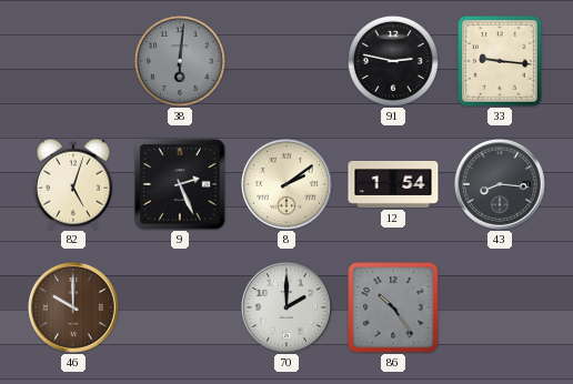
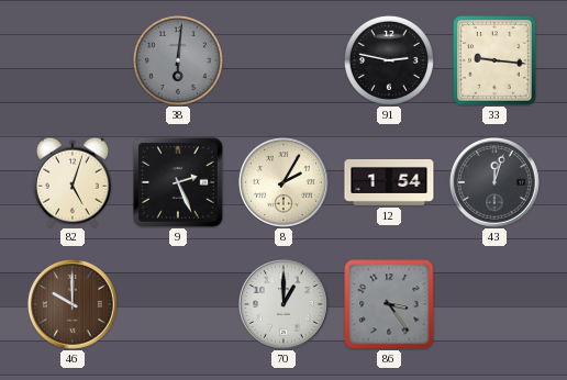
8: 2:09 -> 2:05 (283, 182)
43: 8:16 -> 12:03 (494, 182)
70: 2:00 -> 1:00 (283, 304)
86: 10:24 -> 3:24 (389, 304)
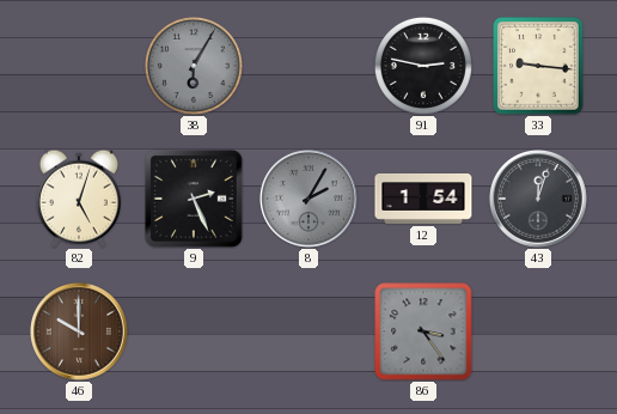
38: 6:01 -> 6:05 (194, 66)
8 dial: cream -> grey (308, 199)
70: 1:00 -> none (283, 304)
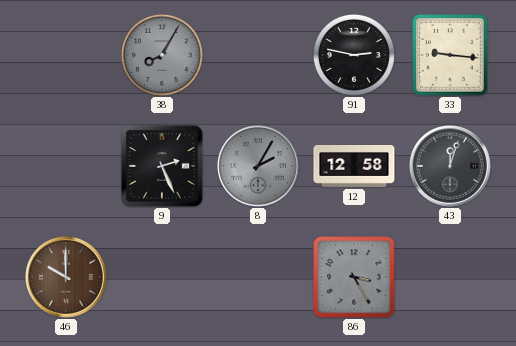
38: 6:05 -> 8:05 (162, 55)
82: 5:03 -> none (79, 199)
12: 1:54 -> 12:58 (354, 166)
86: 3:24 -> 3:25 (354, 277)
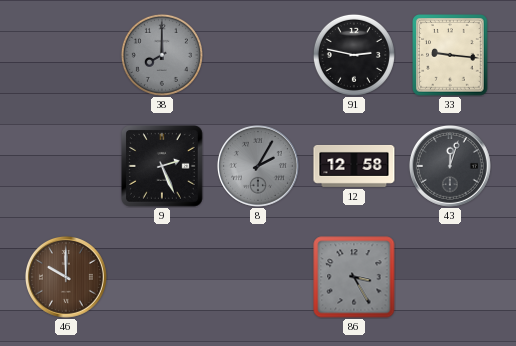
38: 8:05 -> 8:00 (162, 55)
